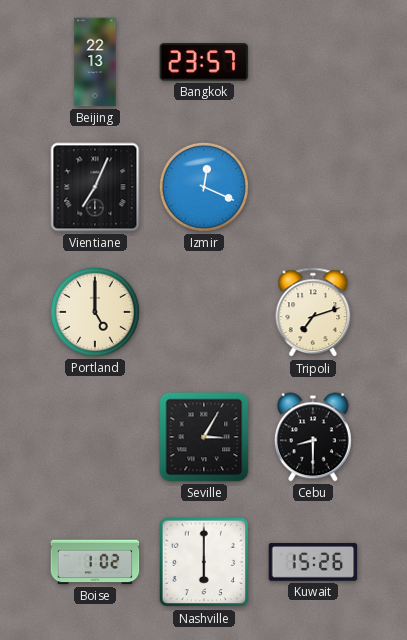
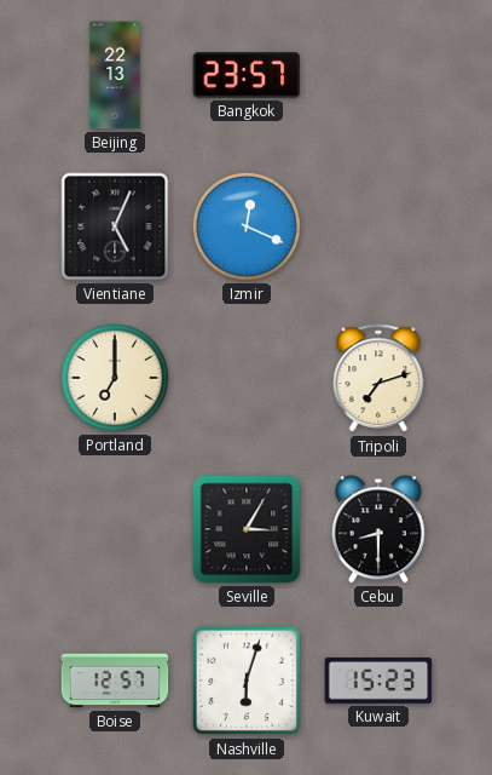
Vientiane: 7:04 -> 5:04 (115, 226)
Portland: 5:00 -> 7:00 (115, 378)
Boise: 1:02 -> 12:57 (115, 681)
Nashville: 6:00 -> 6:03 (247, 681)
Kuwait: 15:26 -> 15:23 (378, 682)
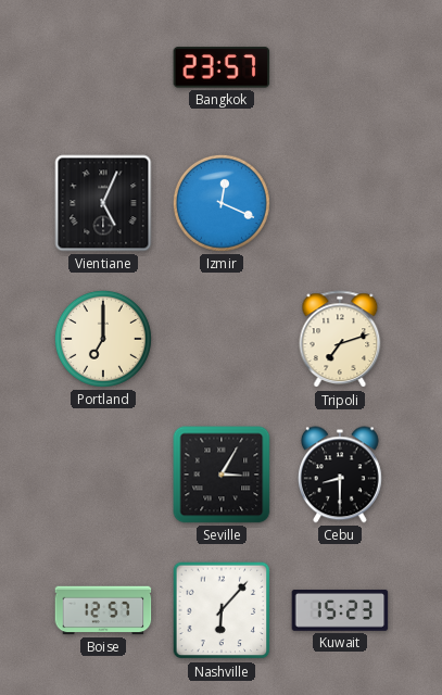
Beijing: 22:13 -> none (115, 75)
Nashville: 6:03 -> 6:07 (222, 610)
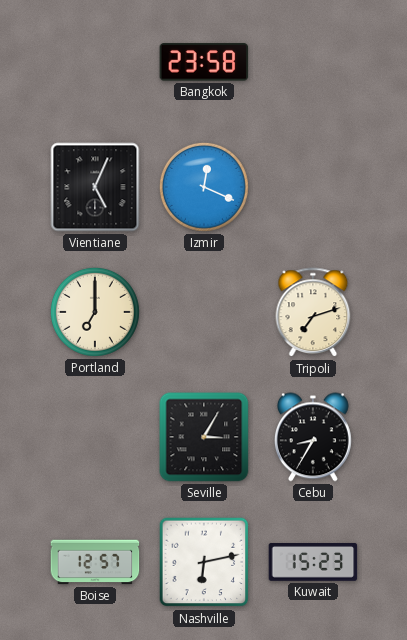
Bangkok: 23:57 -> 23:58 (204, 62)
Cebu: 8:30 -> 8:35 (313, 437)
Nashville: 6:07 -> 6:13 (204, 562)
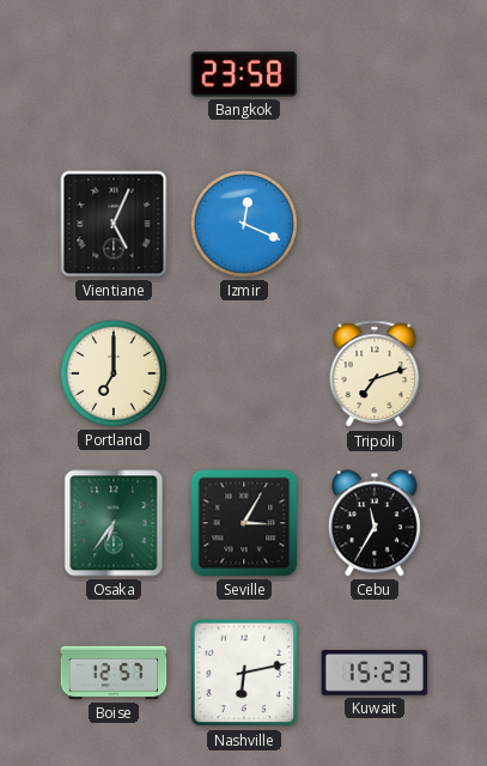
Osaka: none -> 6:36 (114, 523)
Cebu: 8:35 -> 11:35 (375, 523)
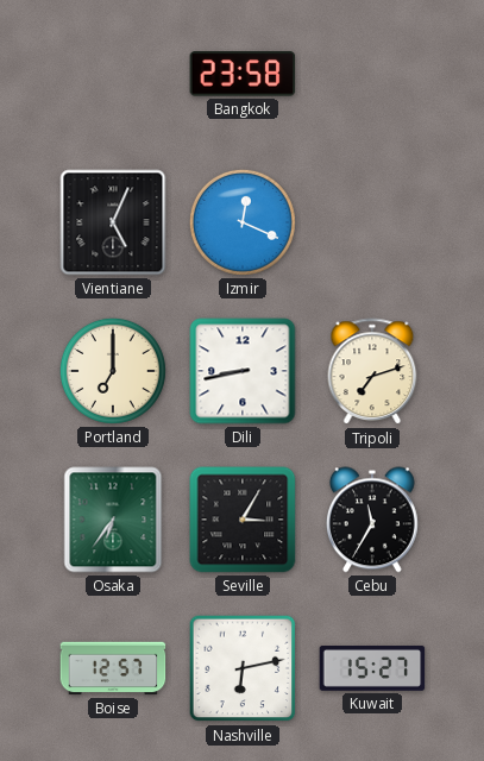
Dili: none -> 8:43 (243, 371)
Kuwait: 15:23 -> 15:27 (372, 669)
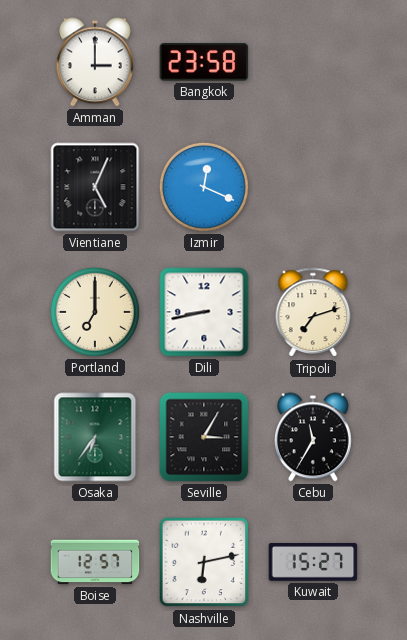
Amman: none -> 3:00 (95, 62)
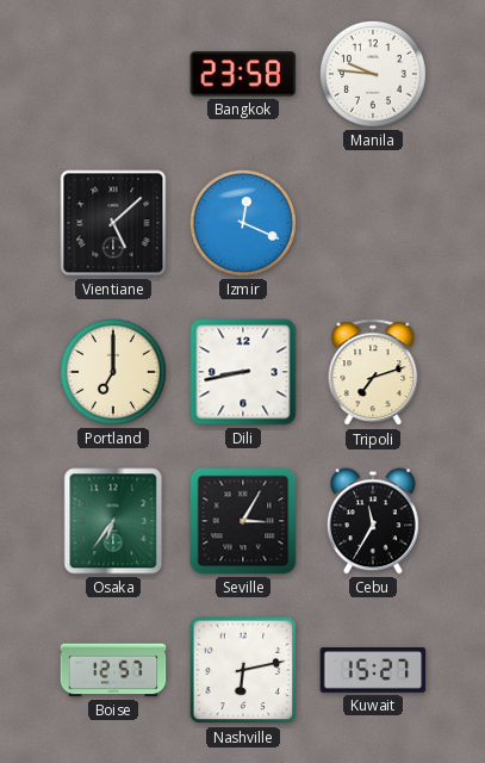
Amman: 3:00 -> none (95, 62)
Manila: none -> 9:46 (373, 74)
Vientiane: 5:04 -> 5:08 (113, 223)
